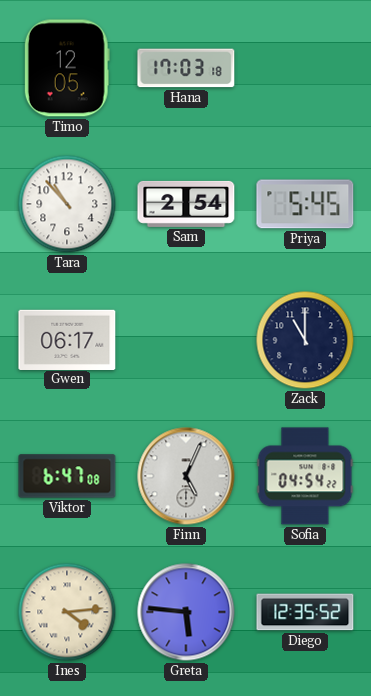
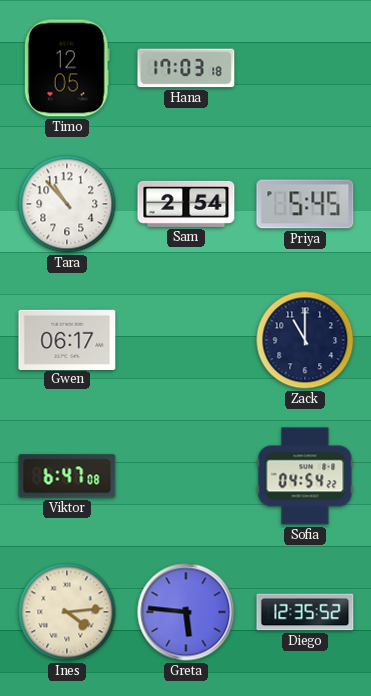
Finn: 5:04 -> none (186, 476)
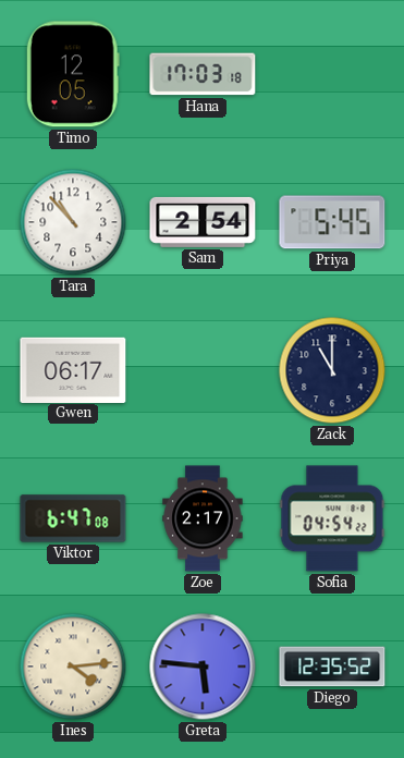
Zoe: none -> 2:17 (203, 518)
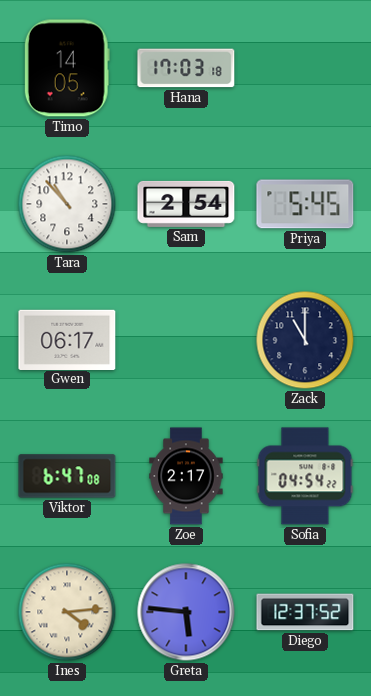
Timo: 12:05 -> 14:05 (67, 68)
Diego: 12:35 -> 12:37 (305, 612)
